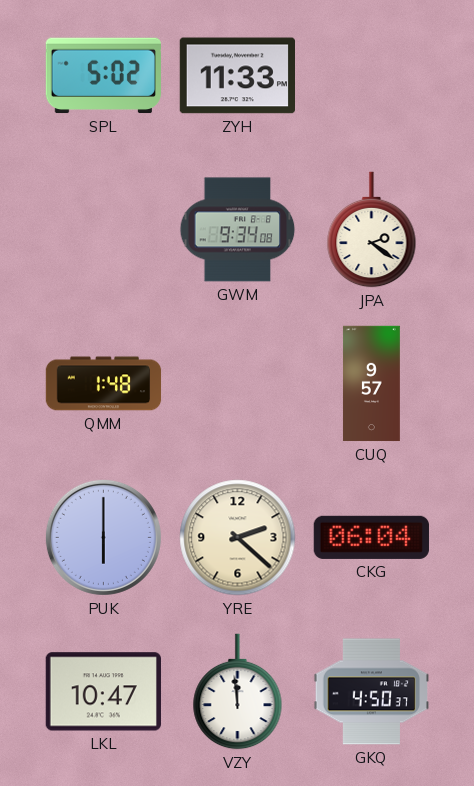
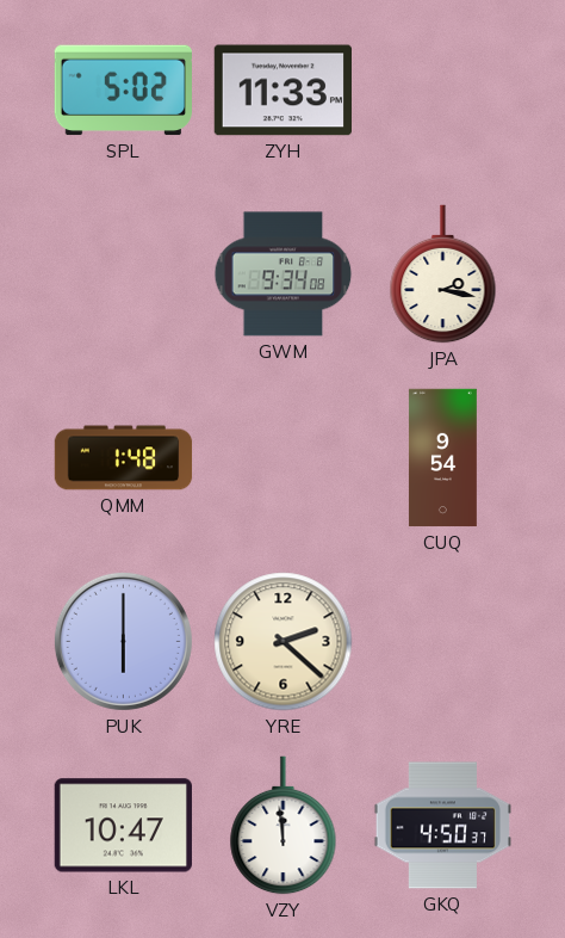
JPA: 2:21 -> 2:17 (443, 274)
CUQ: 9:57 -> 9:54 (442, 458)
CKG: 06:04 -> none (371, 537)
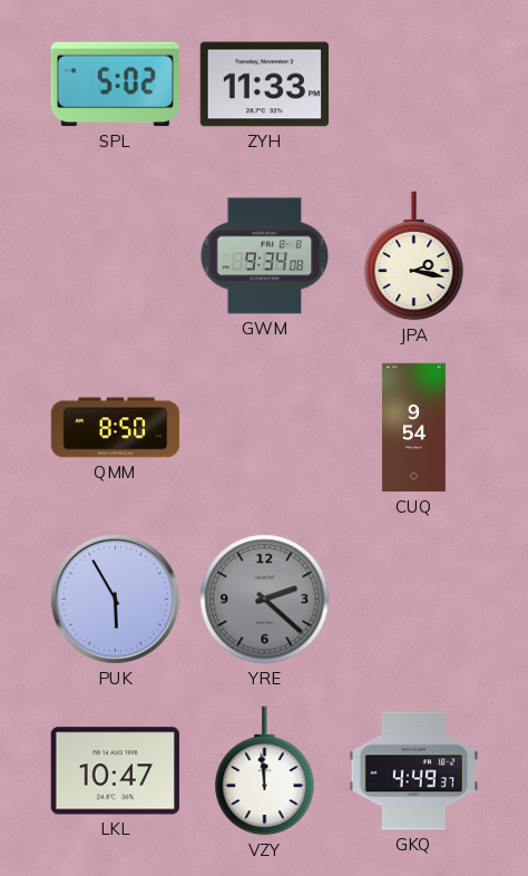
QMM: 1:48 -> 8:50 (116, 428)
PUK: 6:00 -> 5:55 (115, 598)
YRE dial: cream -> grey (265, 600)
GKQ: 4:50 -> 4:49 (413, 771)
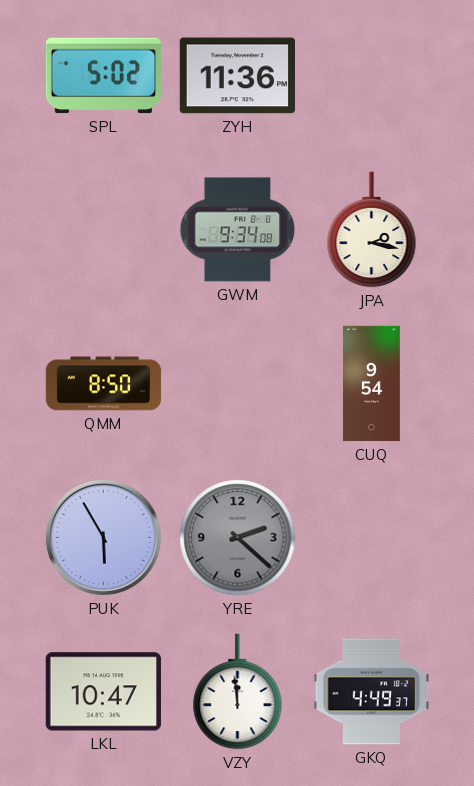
ZYH: 11:33 -> 11:36 (237, 76)
